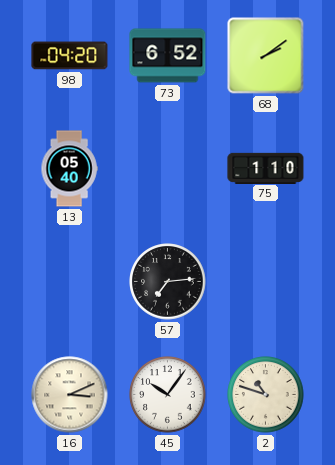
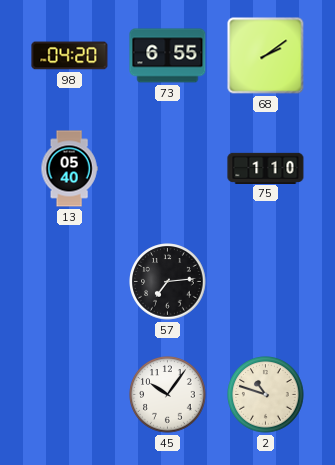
73: 6:52 -> 6:55 (168, 56)
16: 3:11 -> none (70, 395)
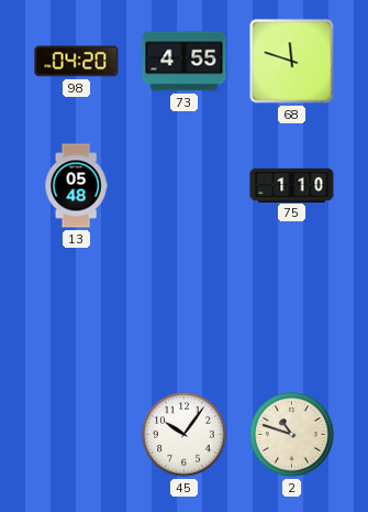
73: 6:55 -> 4:55 (185, 62)
68: 2:09 -> 11:48 (292, 62)
13: 05:40 -> 05:48 (76, 186)
57: 7:14 -> none (168, 282)
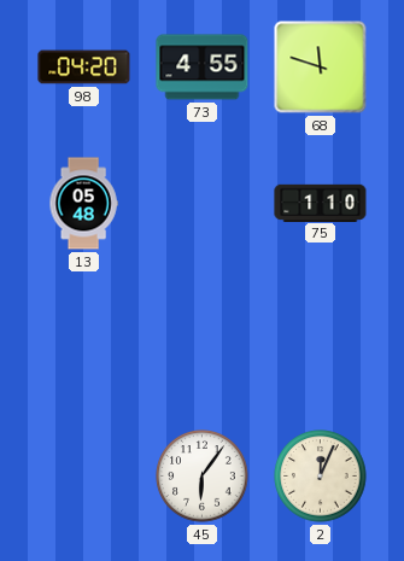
45: 10:06 -> 6:06 (203, 477)
2: 10:48 -> 12:04 (321, 477)
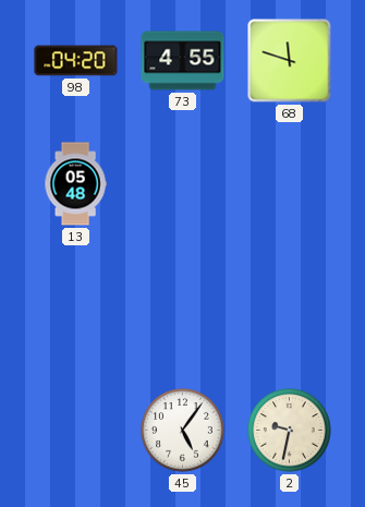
75: 1:10 -> none (321, 203)
45: 6:06 -> 5:06 (183, 431)
2: 12:04 -> 9:32 (290, 431)
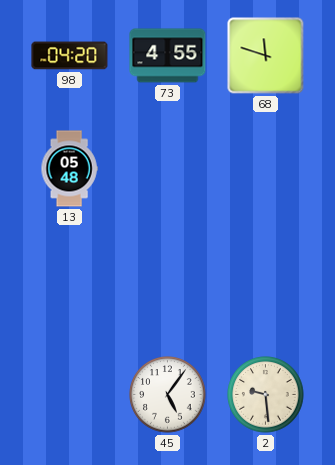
2: 9:32 -> 9:29 (266, 395)
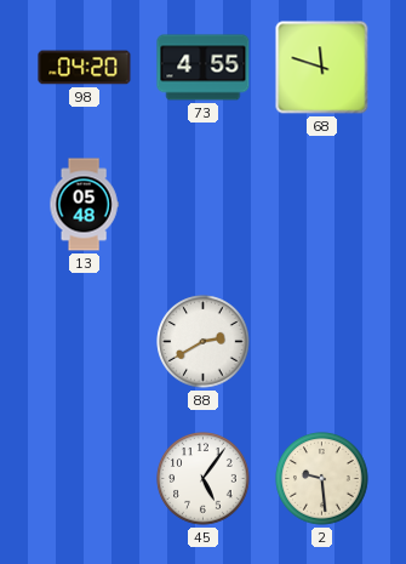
88: none -> 2:40 (204, 342)
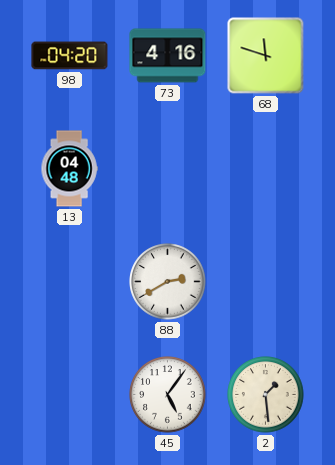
73: 4:55 -> 4:16 (168, 56)
13: 05:48 -> 04:48 (69, 169)
2: 9:29 -> 1:29 (266, 395)
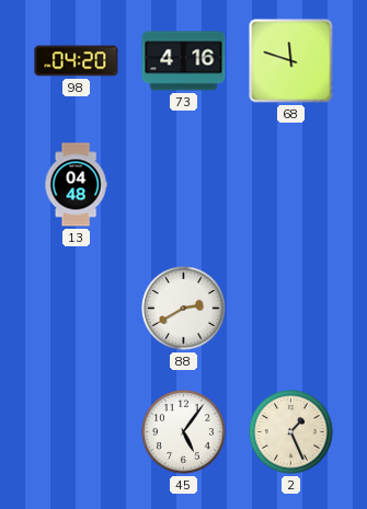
2: 1:29 -> 1:26 (291, 432)
